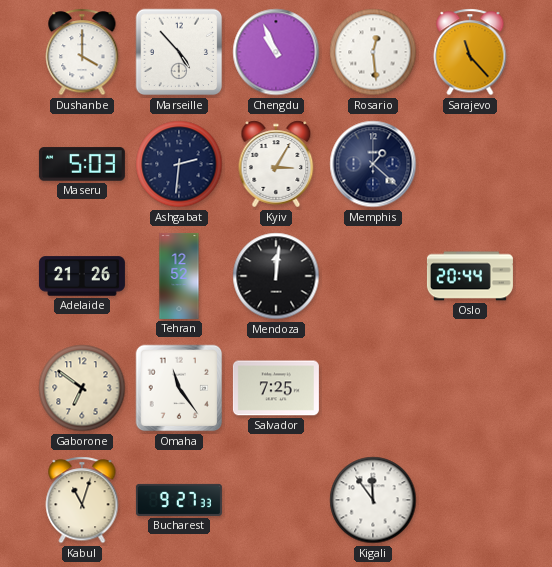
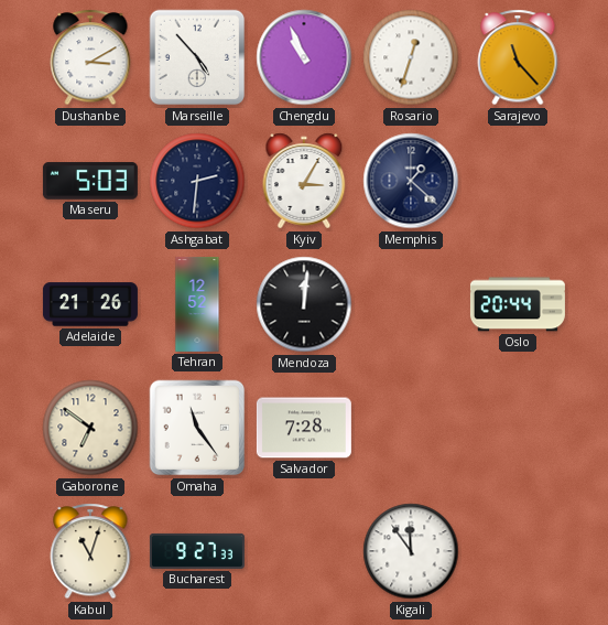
Dushanbe: 4:00 -> 3:10 (90, 57)
Rosario: 12:29 -> 12:33 (411, 57)
Salvador: 7:25 -> 7:28 (304, 428)
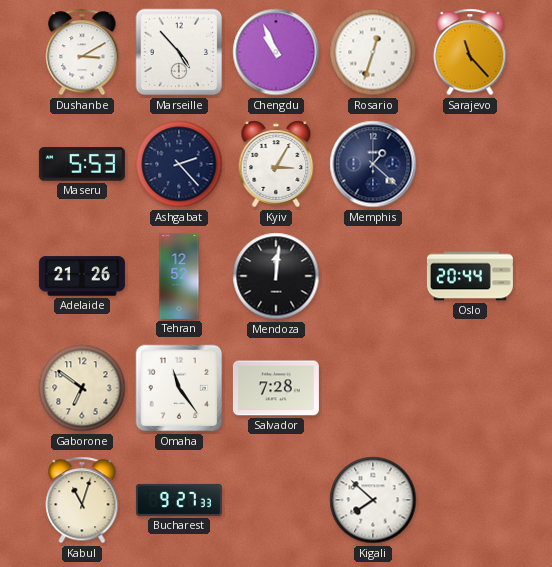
Maseru: 5:03 -> 5:53 (82, 164)
Ashgabat: 2:31 -> 2:23 (179, 164)
Kigali: 11:54 -> 7:52 (373, 500)
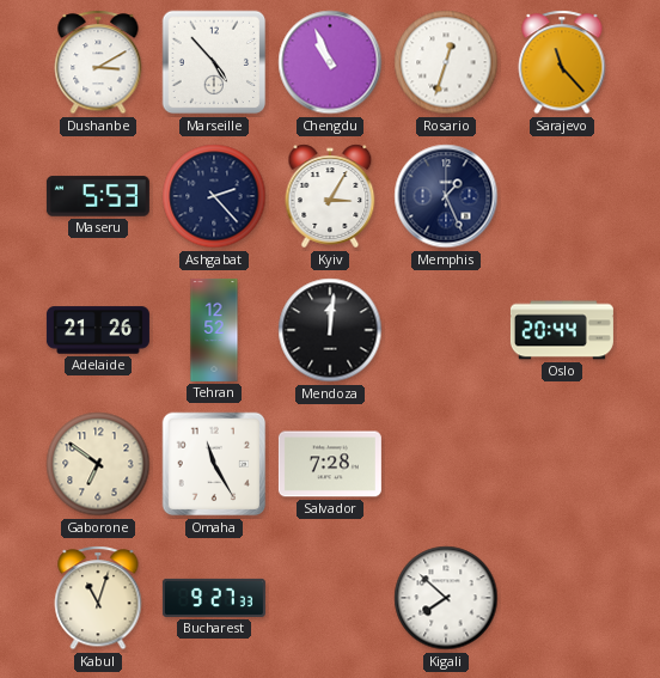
Memphis: 1:22 -> 1:26 (446, 196)
Omaha: 11:24 -> 11:25 (214, 464)
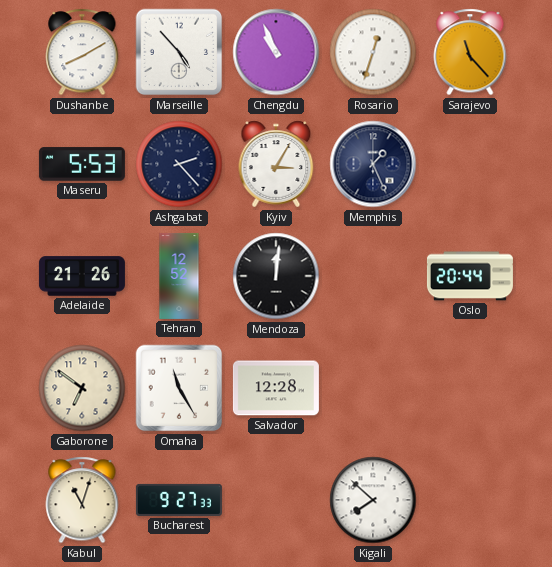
Dushanbe: 3:10 -> 8:10 (82, 52)
Salvador: 7:28 -> 12:28 (276, 388)
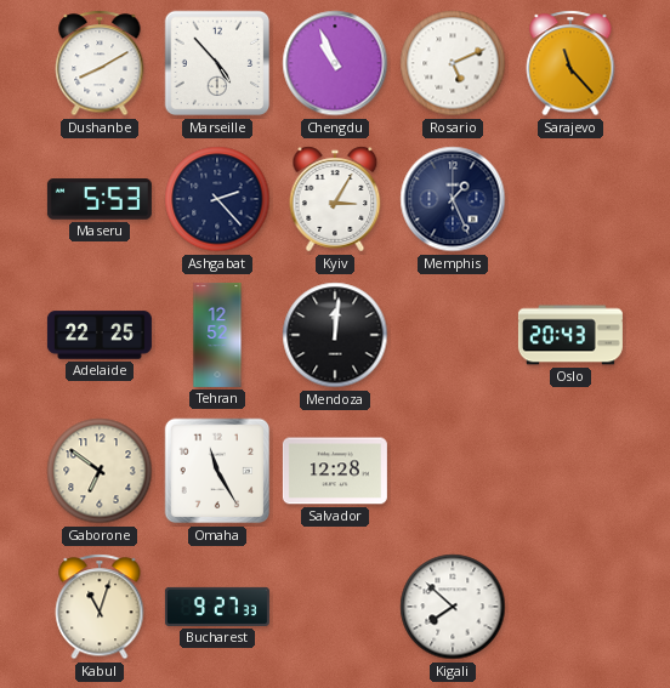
Rosario: 12:33 -> 5:11 (453, 63)
Adelaide: 21:26 -> 22:25 (100, 335)
Oslo: 20:44 -> 20:43 (570, 335)
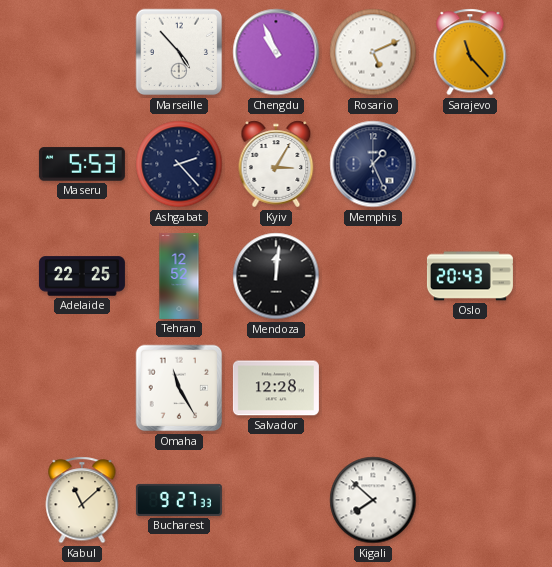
Dushanbe: 8:10 -> none (100, 63)
Gaborone: 6:51 -> none (100, 471)
Kabul: 11:03 -> 11:08 (82, 500)
